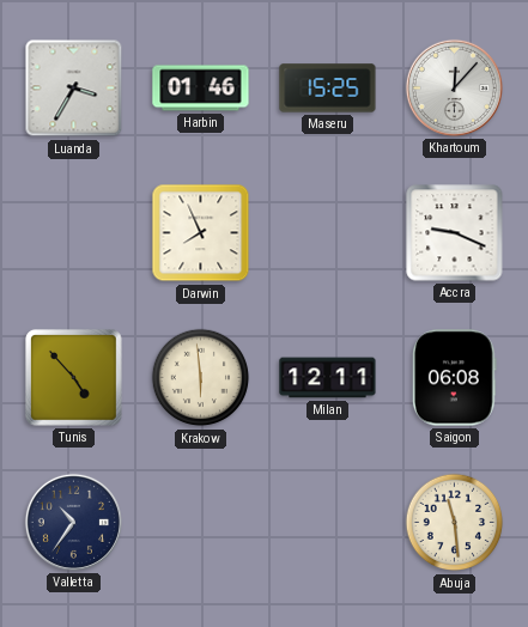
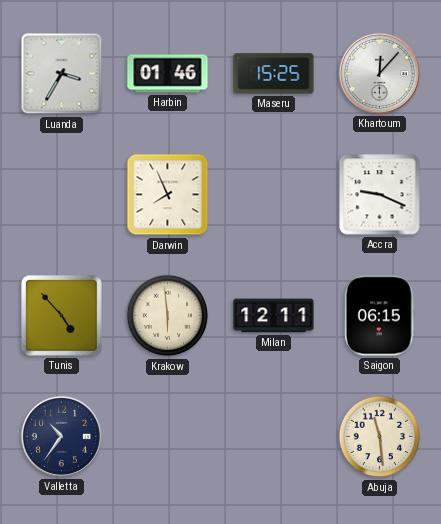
Saigon: 06:08 -> 06:15 (379, 316)
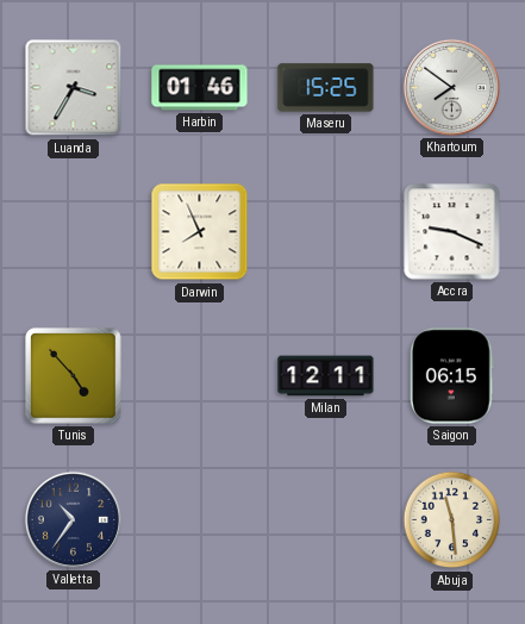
Khartoum: 12:07 -> 7:51 (451, 87)
Krakow: 5:59 -> none (168, 316)
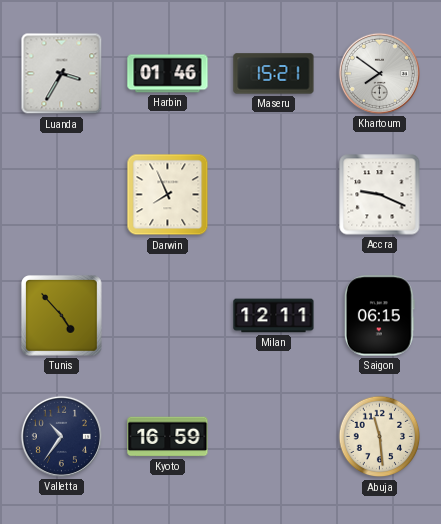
Maseru: 15:25 -> 15:21 (274, 74)
Kyoto: none -> 16:59 (168, 437)
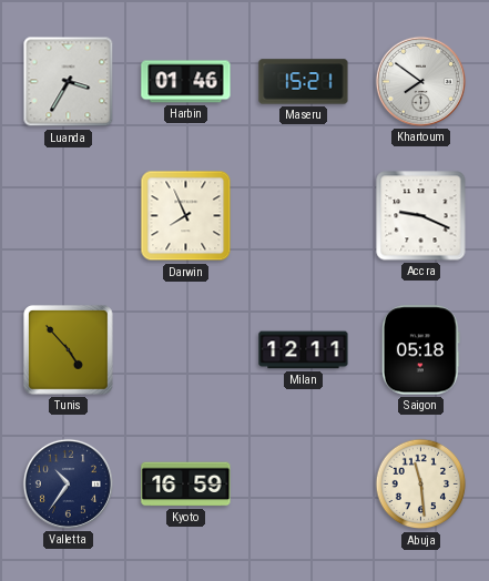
Saigon: 06:15 -> 05:18 (420, 350)
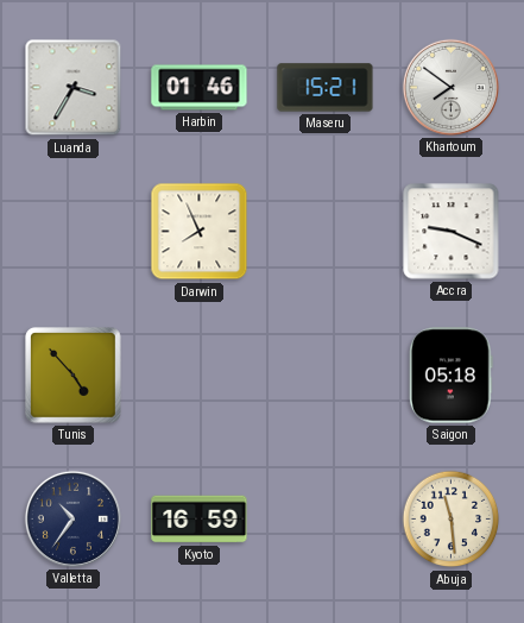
Milan: 12:11 -> none (304, 350)
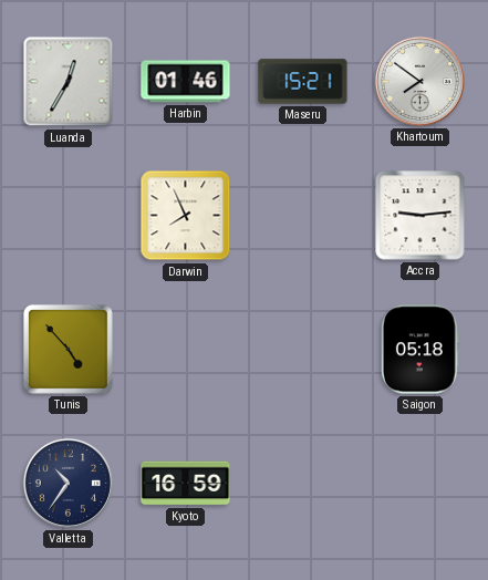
Luanda: 3:35 -> 12:35 (69, 82)
Accra: 9:19 -> 9:14 (420, 216)
Abuja: 11:29 -> none (452, 520)
